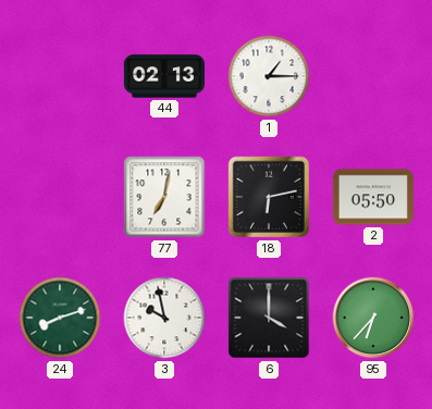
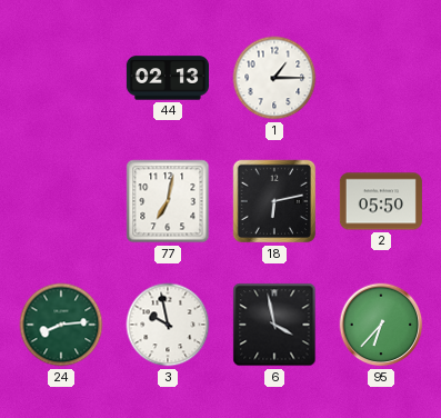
24: 8:12 -> 8:14 (61, 325)
6: 4:00 -> 3:58 (274, 325)
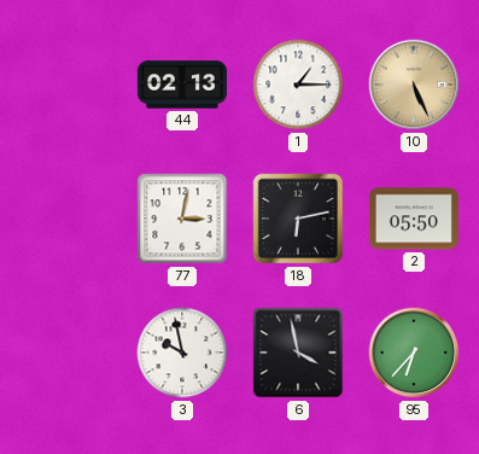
10: none -> 5:26 (414, 85)
77: 7:02 -> 3:02 (182, 219)
24: 8:14 -> none (61, 325)
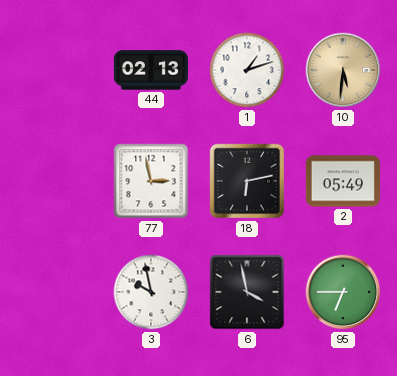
1: 1:15 -> 1:12 (247, 70)
10: 5:26 -> 5:31 (343, 70)
77: 3:02 -> 2:58 (151, 181)
2: 05:50 -> 05:49 (343, 181)
95: 6:37 -> 6:45 (343, 292)
